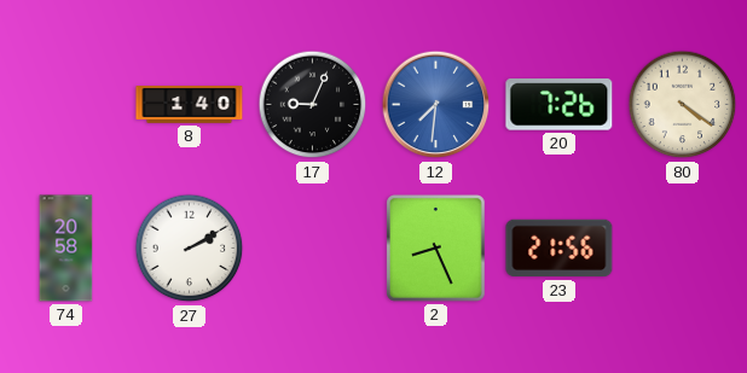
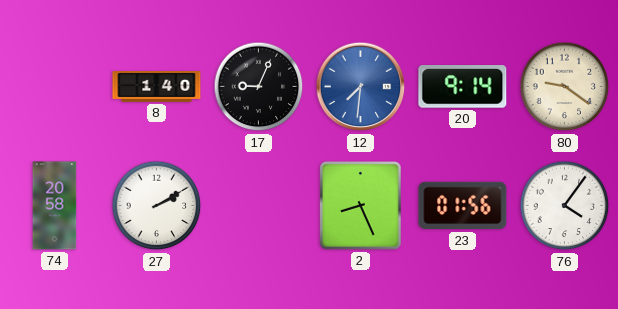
20: 7:26 -> 9:14 (463, 87)
80: 4:21 -> 9:21 (565, 87)
23: 21:56 -> 01:56 (463, 206)
76: none -> 4:06 (565, 206)
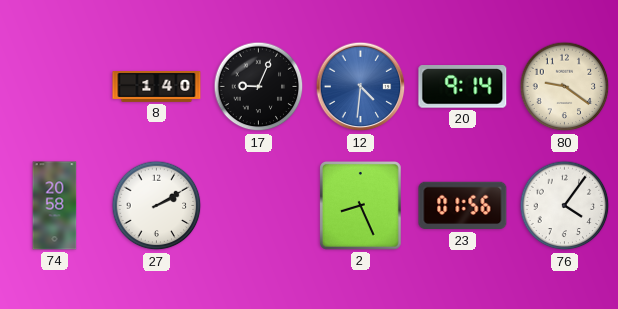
12: 7:31 -> 4:31 (361, 87)
